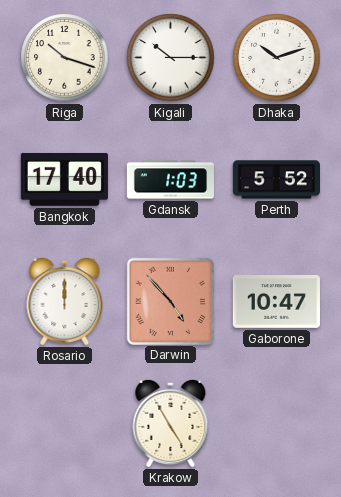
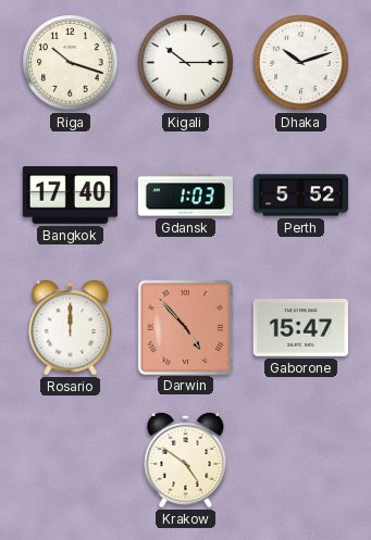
Gaborone: 10:47 -> 15:47 (300, 328)
Krakow: 4:55 -> 4:51 (186, 460)
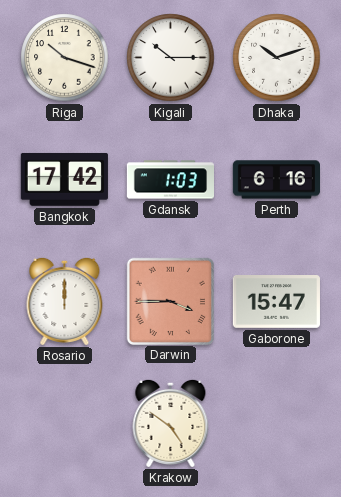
Bangkok: 17:40 -> 17:42 (64, 179)
Perth: 5:52 -> 6:16 (276, 180)
Darwin: 4:53 -> 3:45 (170, 301)
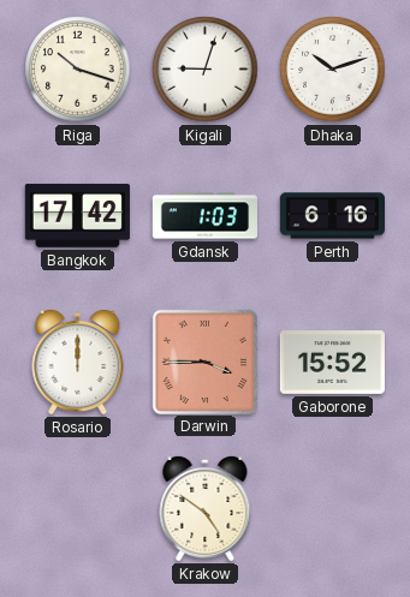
Kigali: 10:15 -> 9:03 (206, 70)
Gaborone: 15:47 -> 15:52 (332, 363)
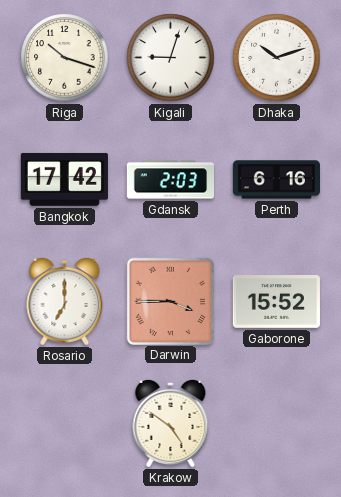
Gdansk: 1:03 -> 2:03 (170, 180)
Rosario: 12:00 -> 7:00 (65, 301)
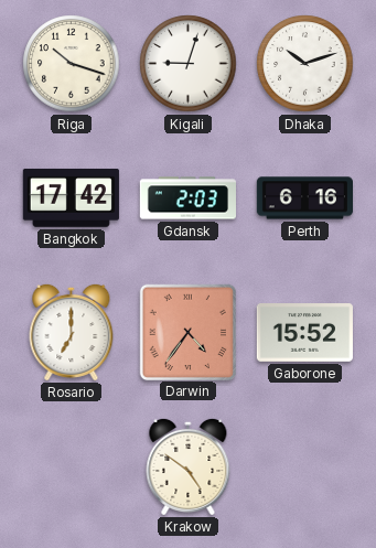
Darwin: 3:45 -> 4:36 (187, 332)
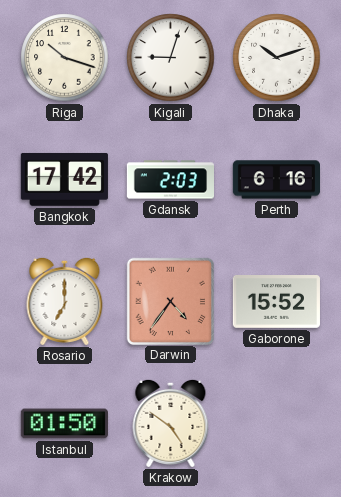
Istanbul: none -> 01:50 (64, 424)
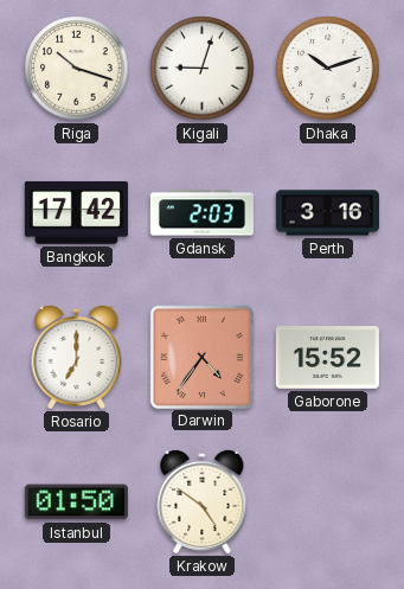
Perth: 6:16 -> 3:16 (327, 213)
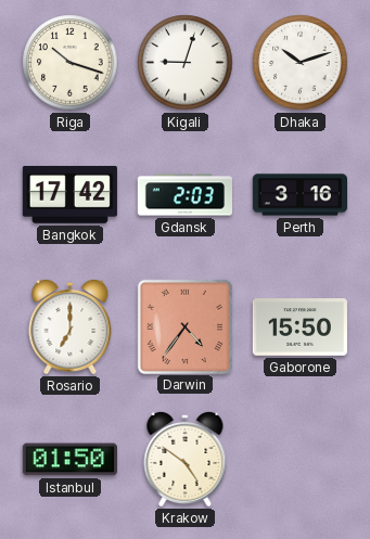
Gaborone: 15:52 -> 15:50 (299, 328)
